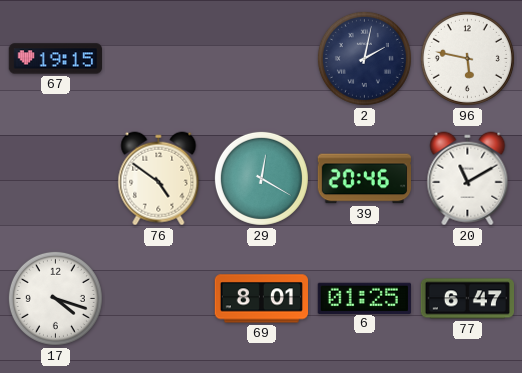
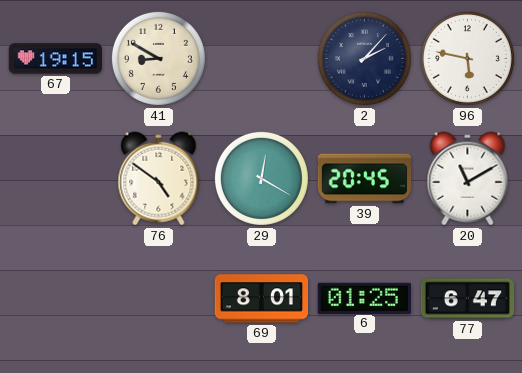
41: none -> 8:50 (158, 58)
2: 2:02 -> 2:07 (364, 58)
39: 20:46 -> 20:45 (364, 179)
17: 4:18 -> none (55, 298)
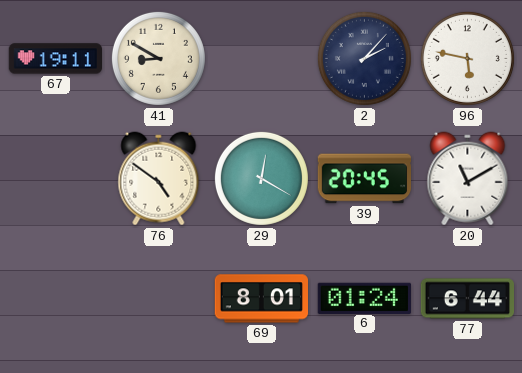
67: 19:15 -> 19:11 (55, 59)
6: 01:25 -> 01:24 (364, 298)
77: 6:47 -> 6:44 (467, 299)
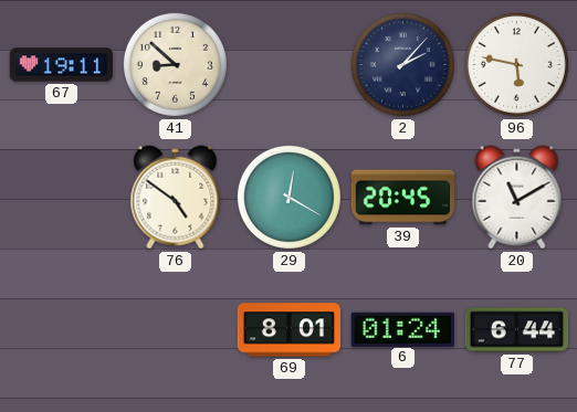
41: 8:50 -> 8:52 (175, 64)
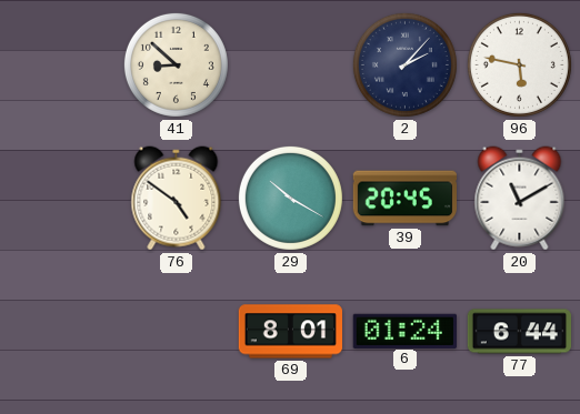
67: 19:11 -> none (61, 65)
29: 12:20 -> 10:20 (290, 198)
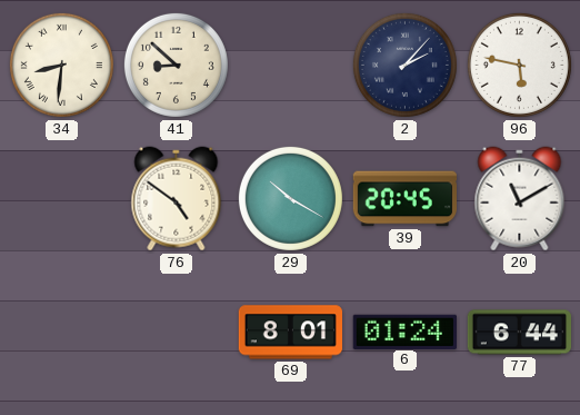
34: none -> 8:31 (61, 65)
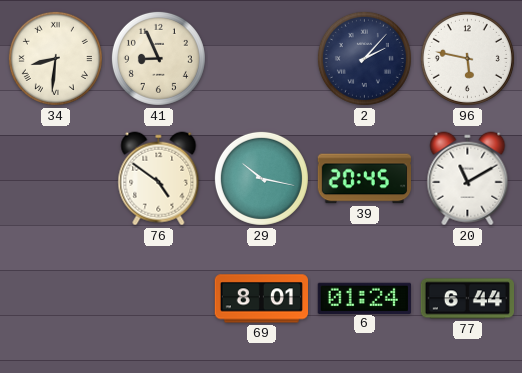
41: 8:52 -> 8:56 (158, 58)
29: 10:20 -> 10:17 (261, 178)
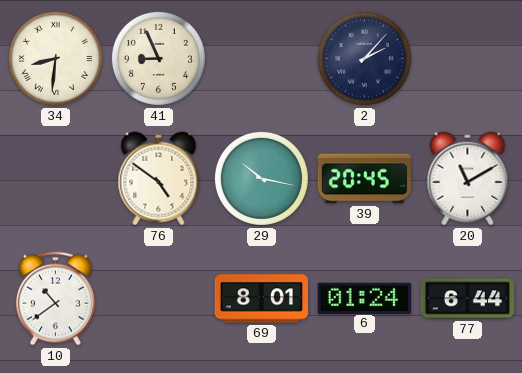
96: 5:47 -> none (467, 58)
10: none -> 10:39 (56, 299)
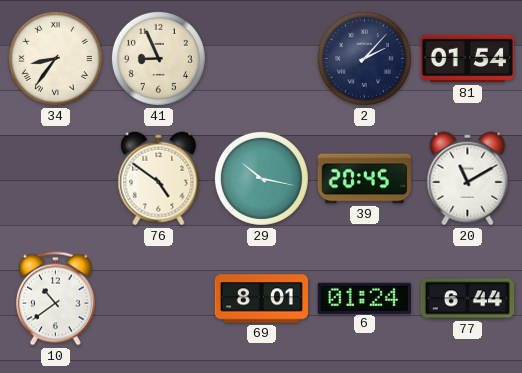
34: 8:31 -> 8:36 (55, 58)
81: none -> 01:54 (467, 59)
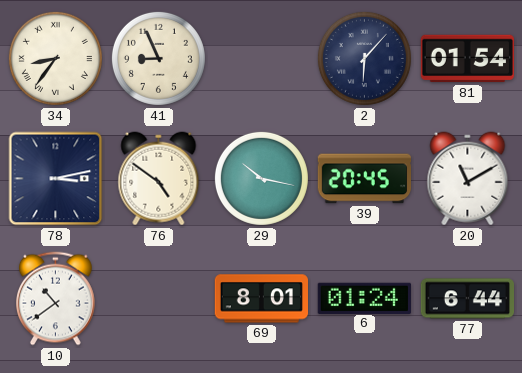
2: 2:07 -> 6:07 (364, 58)
78: none -> 3:13 (56, 179)
